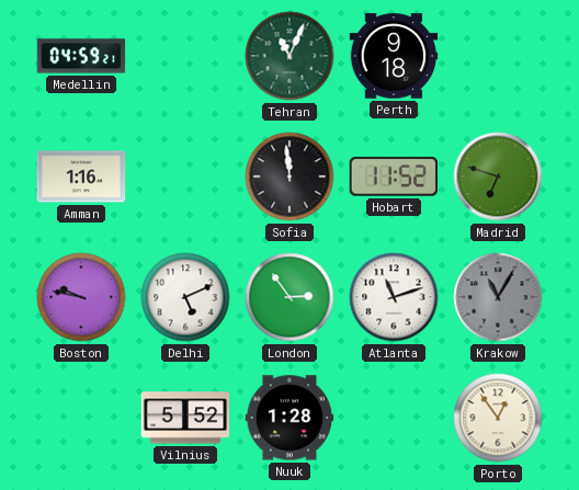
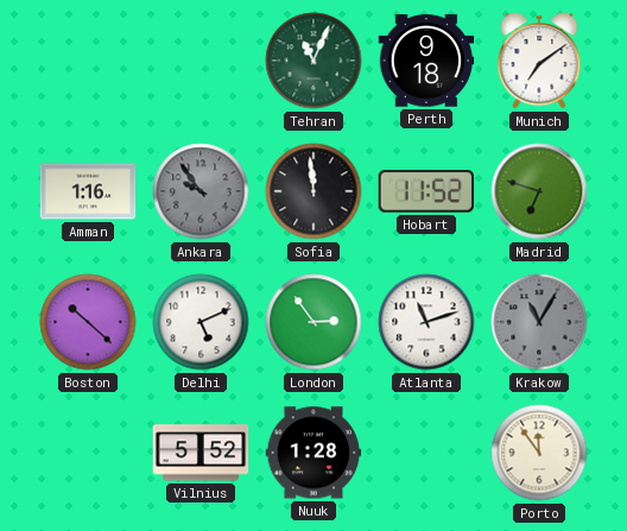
Medellin: 04:59 -> none (81, 56)
Munich: none -> 7:09 (539, 61)
Ankara: none -> 9:54 (201, 191)
Boston: 9:47 -> 10:22 (88, 322)
Porto: 12:54 -> 11:54 (539, 453)
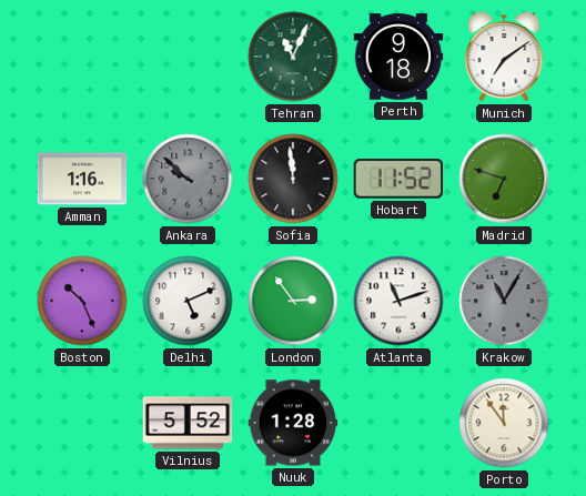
Ankara: 9:54 -> 9:52 (188, 179)
Boston: 10:22 -> 10:26 (82, 301)
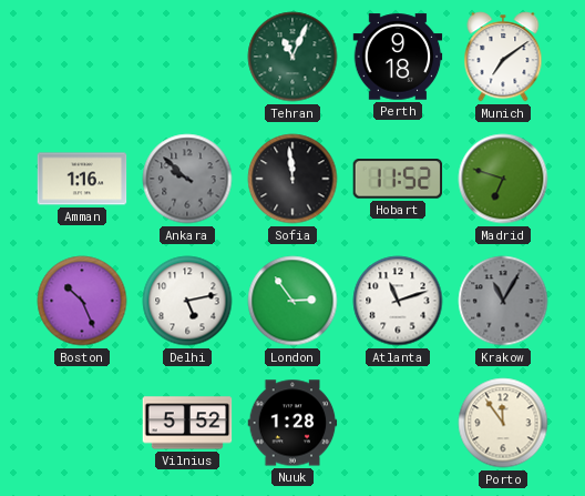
Delhi: 5:11 -> 5:13 (187, 301)
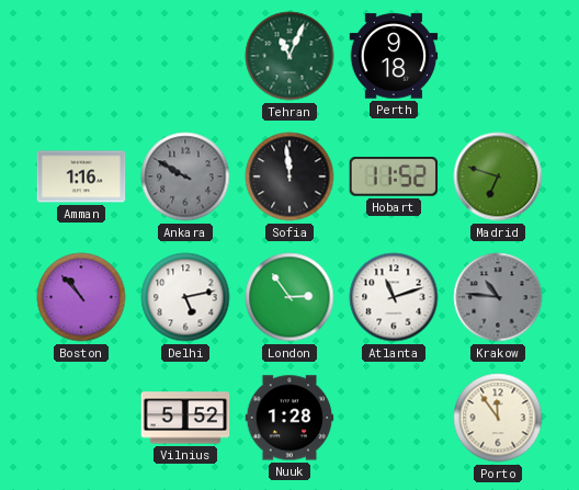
Munich: 7:09 -> none (503, 57)
Ankara: 9:52 -> 9:50 (185, 176)
Boston: 10:26 -> 10:53 (81, 297)
Krakow: 11:05 -> 10:46 (498, 297)
